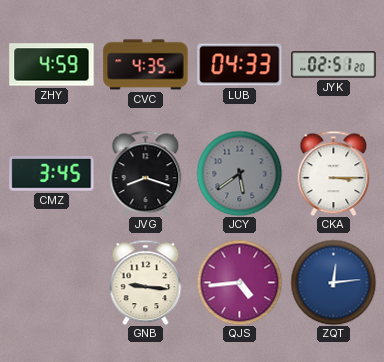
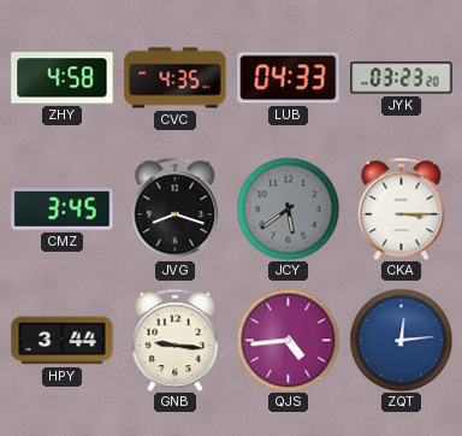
ZHY: 4:59 -> 4:58 (63, 78)
JYK: 02:51 -> 03:23 (402, 78)
HPY: none -> 3:44 (63, 341)
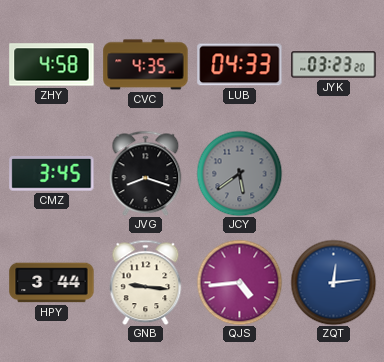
CKA: 3:15 -> none (402, 208)
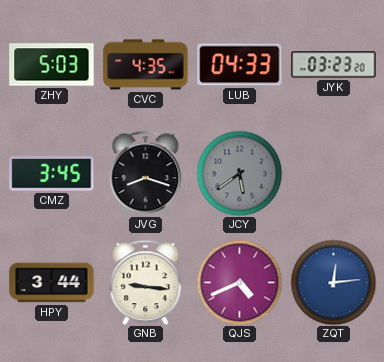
ZHY: 4:58 -> 5:03 (52, 65)
QJS: 4:44 -> 4:41 (239, 282)
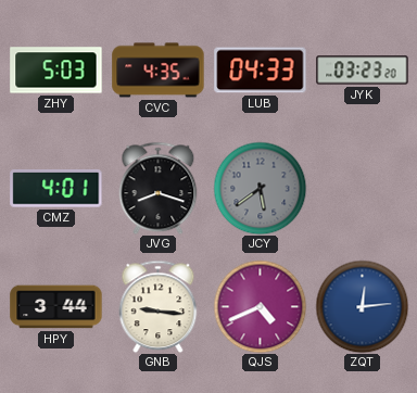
CMZ: 3:45 -> 4:01 (56, 189)
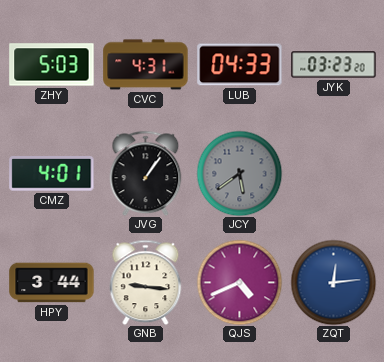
CVC: 4:35 -> 4:31 (146, 65)
JVG: 8:18 -> 1:06 (146, 173)
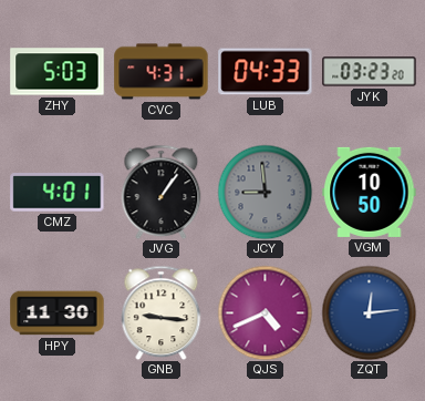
JCY: 5:39 -> 8:59 (265, 192)
VGM: none -> 10:50 (370, 192)
HPY: 3:44 -> 11:30 (58, 313)
